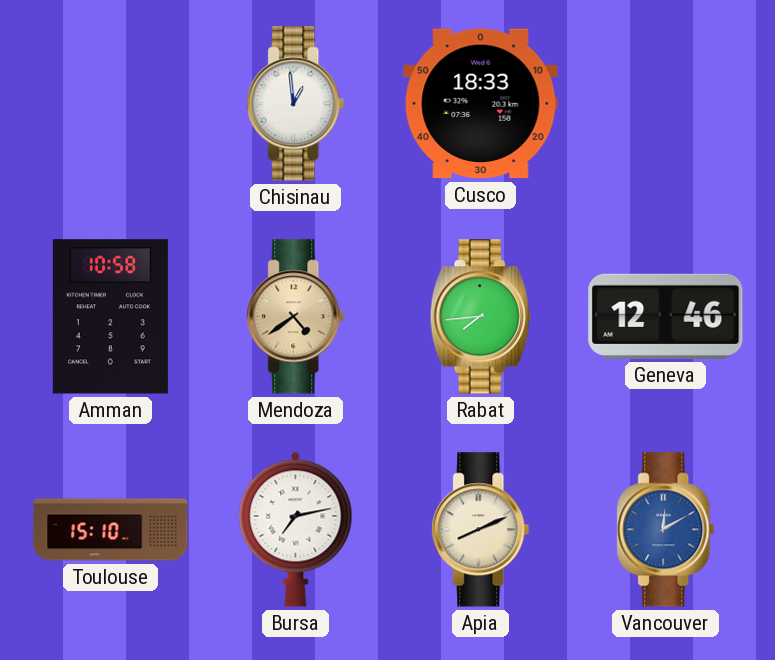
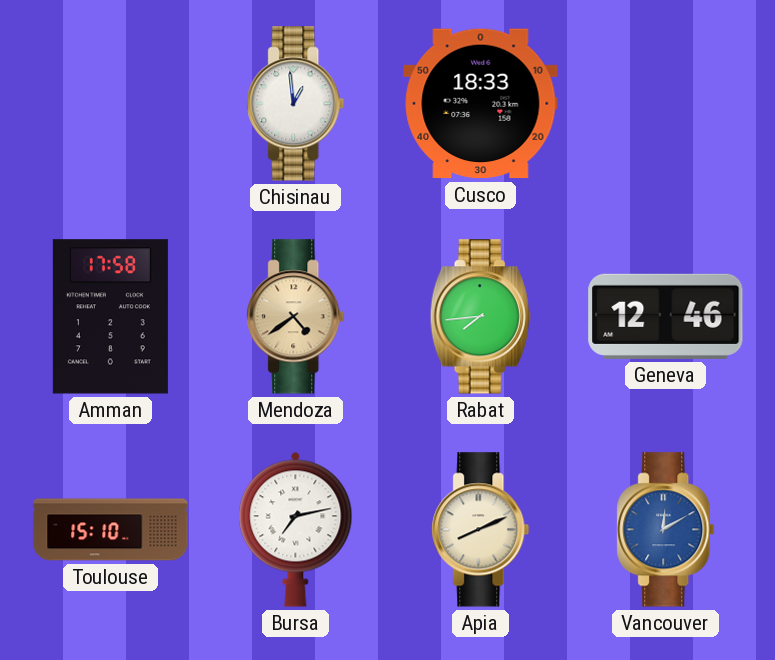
Amman: 10:58 -> 17:58 (110, 317)
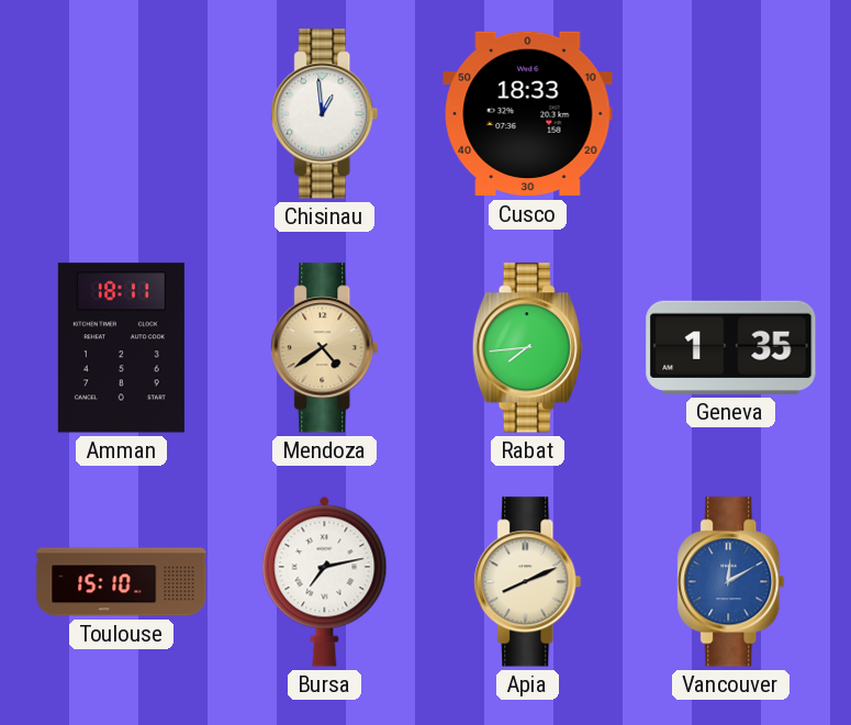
Amman: 17:58 -> 18:11 (121, 348)
Geneva: 12:46 -> 1:35 (731, 347)
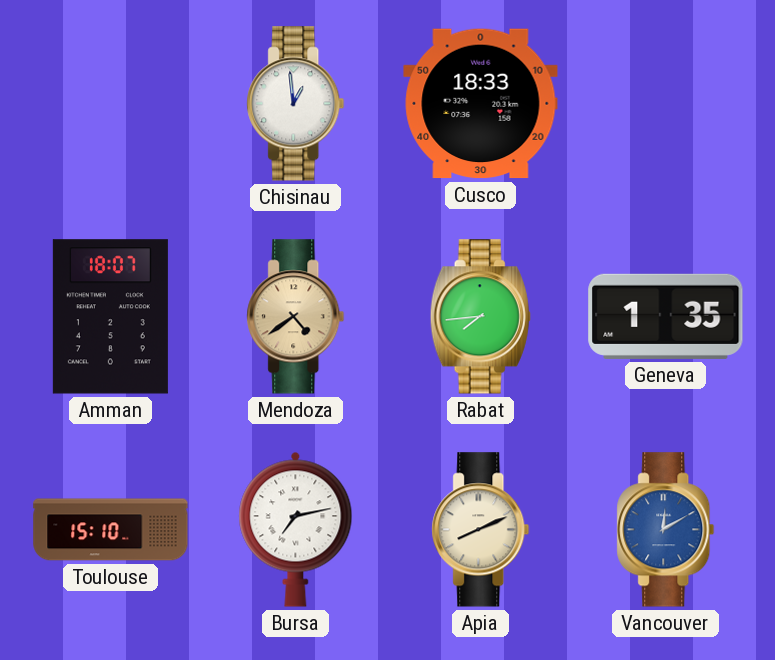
Amman: 18:11 -> 18:07 (110, 317)
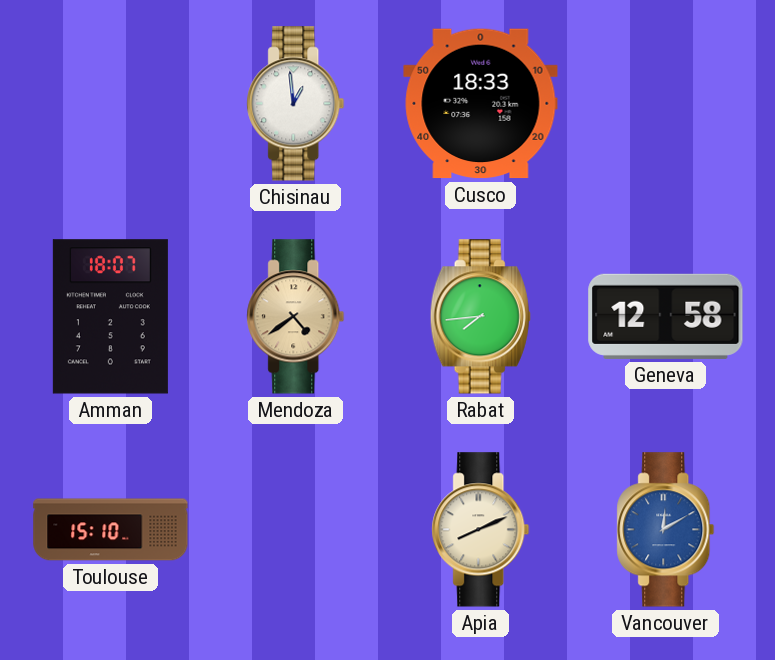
Geneva: 1:35 -> 12:58 (666, 316)
Bursa: 7:13 -> none (296, 529)
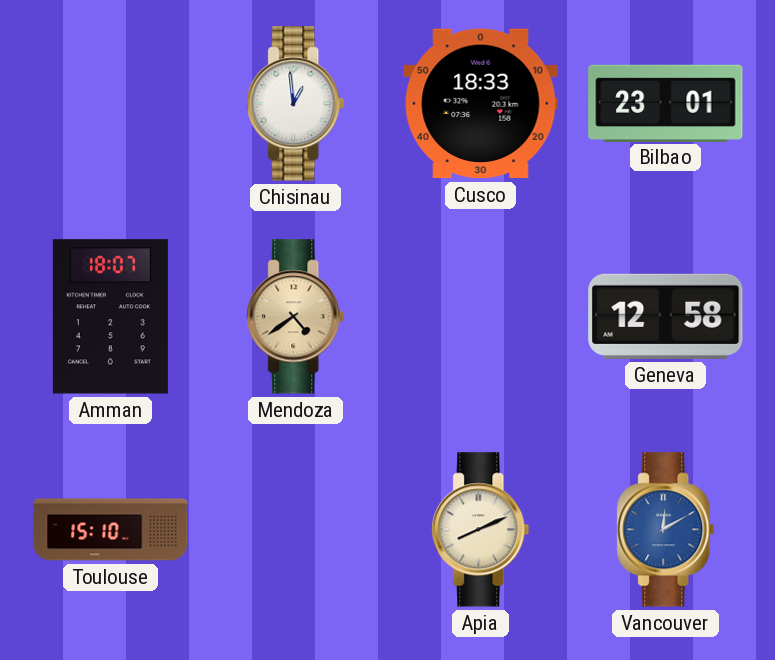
Bilbao: none -> 23:01 (666, 103)
Rabat: 7:44 -> none (480, 317)
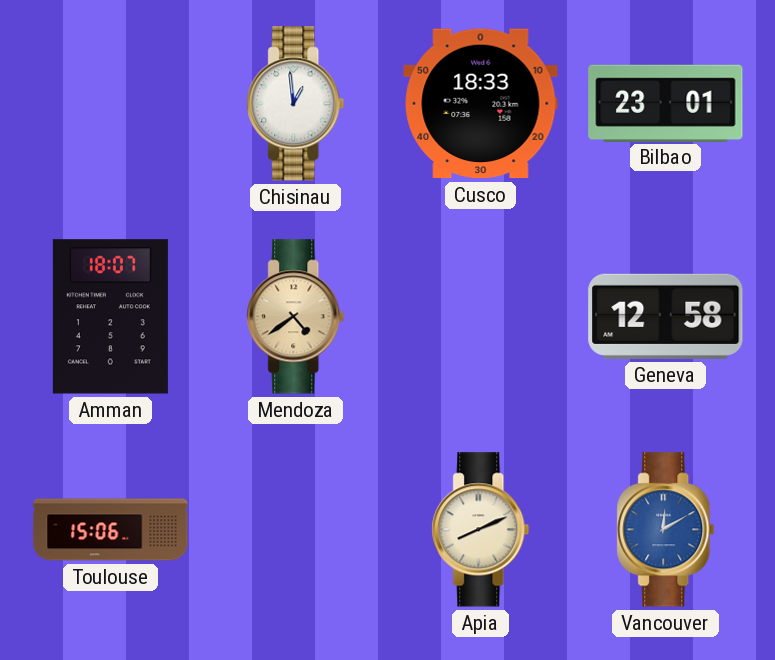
Toulouse: 15:10 -> 15:06 (111, 530)
